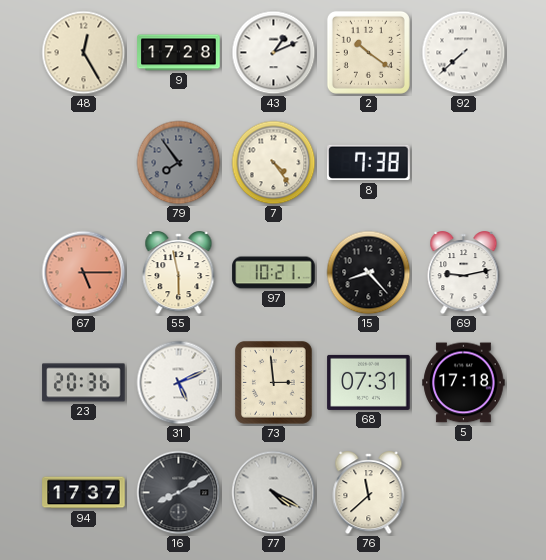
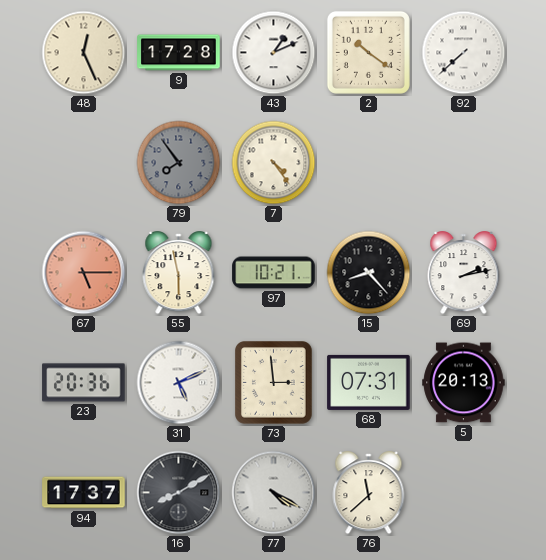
48: 12:25 -> 12:26 (84, 53)
8: 7:38 -> none (369, 163)
69: 9:13 -> 2:13 (464, 273)
5: 17:18 -> 20:13 (464, 383)
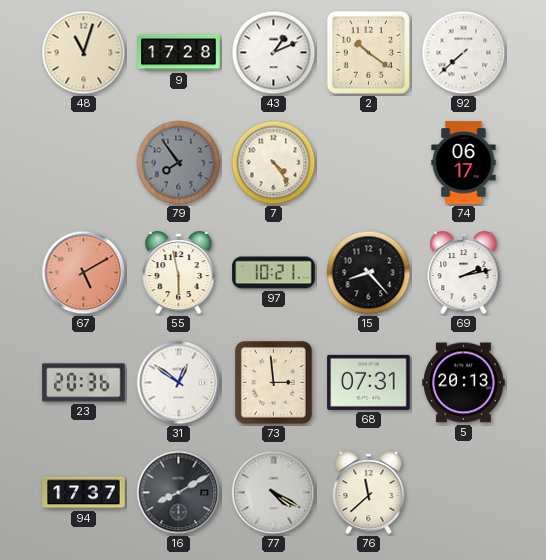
48: 12:26 -> 11:03 (84, 53)
74: none -> 06:17 (464, 163)
67: 5:15 -> 5:10 (84, 273)
31: 5:11 -> 12:51 (179, 383)
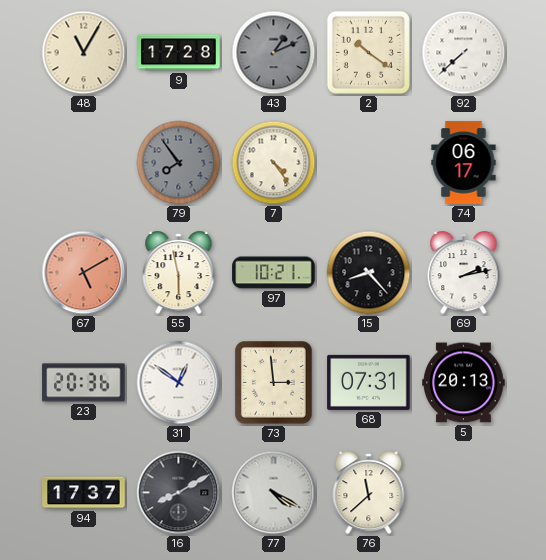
48: 11:03 -> 11:05 (84, 53)
43 dial: white -> grey (274, 53)
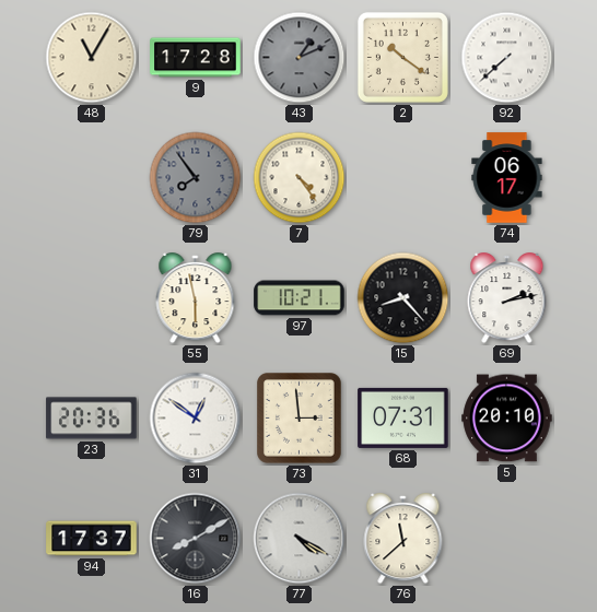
67: 5:10 -> none (84, 273)
5: 20:13 -> 20:10 (507, 419)
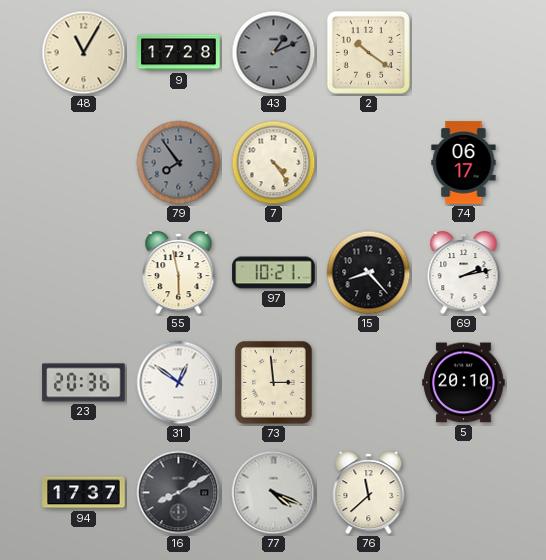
92: 7:38 -> none (507, 58)
68: 07:31 -> none (403, 417)
77: 4:20 -> 4:19 (274, 493)
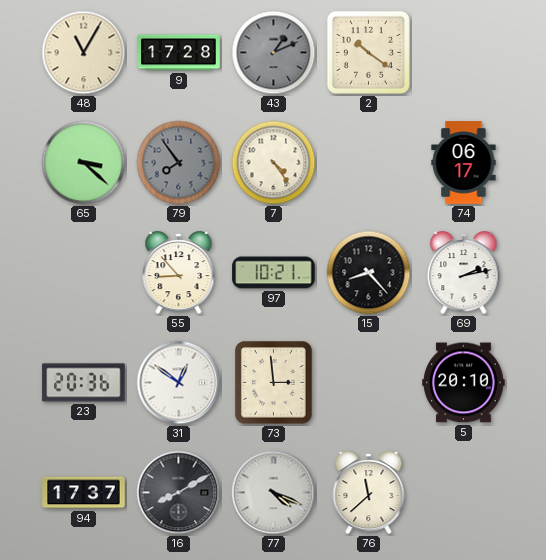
65: none -> 3:22 (84, 163)
55: 5:58 -> 8:53 (179, 273)
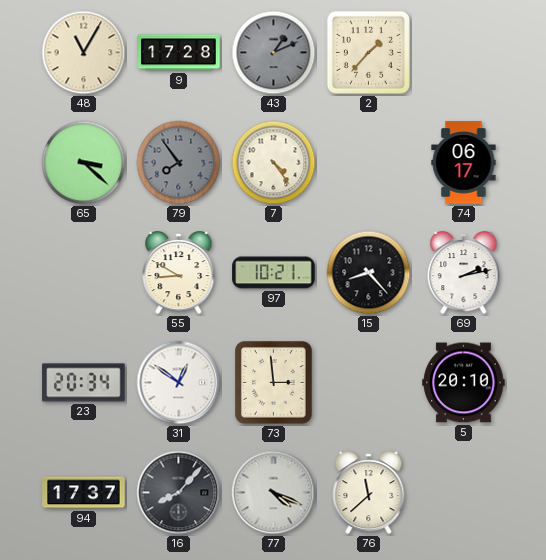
2: 10:21 -> 1:37 (368, 52)
55: 8:53 -> 8:50 (179, 273)
23: 20:36 -> 20:34 (84, 383)
16: 8:10 -> 8:07 (179, 493)
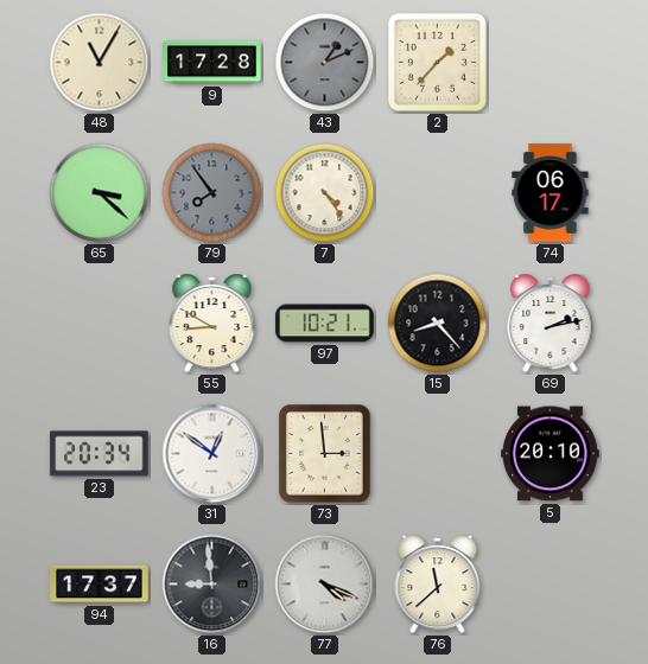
16: 8:07 -> 8:59 (212, 585)
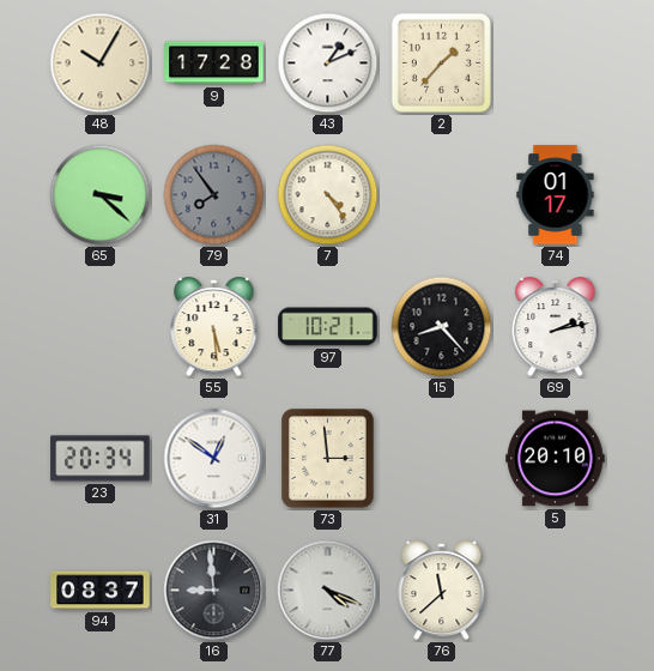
48: 11:05 -> 10:05 (101, 64)
43 dial: grey -> white (328, 64)
74: 06:17 -> 01:17 (556, 195)
55: 8:50 -> 5:29 (214, 327)
94: 17:37 -> 08:37 (101, 591)
